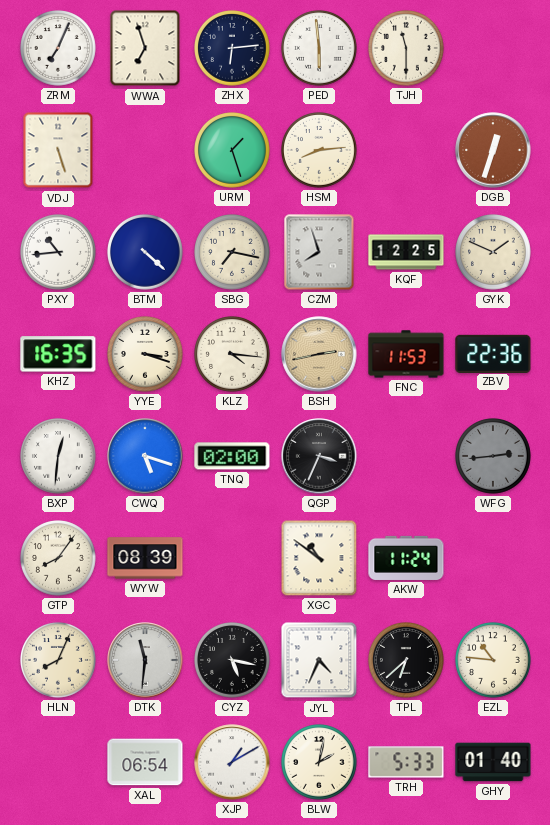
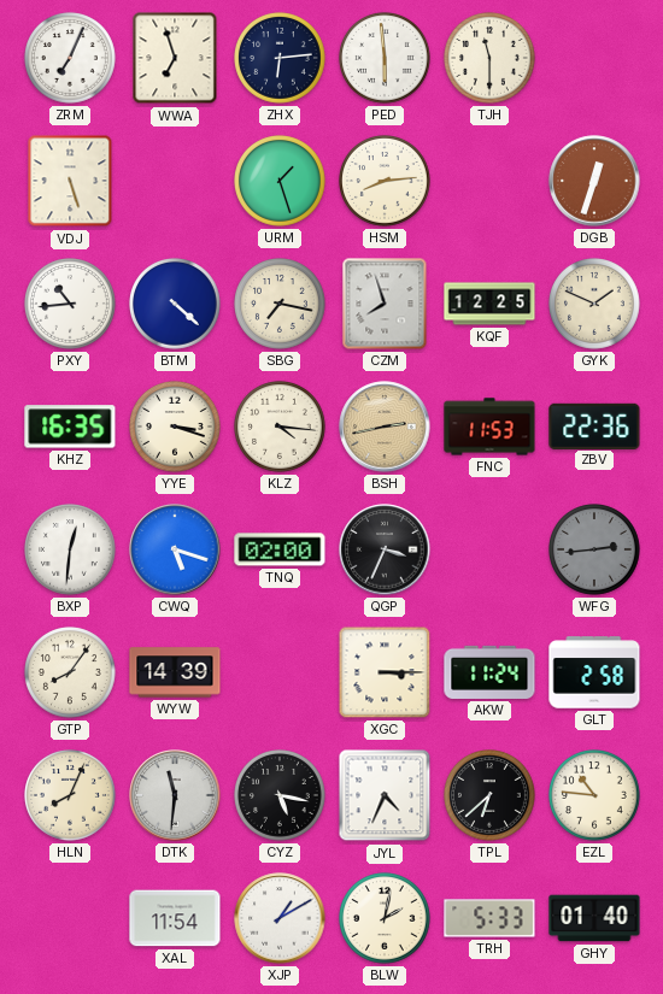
WYW: 08:39 -> 14:39 (175, 672)
XGC: 10:51 -> 3:15 (385, 672)
GLT: none -> 2:58 (594, 672)
XAL: 06:54 -> 11:54 (175, 918)
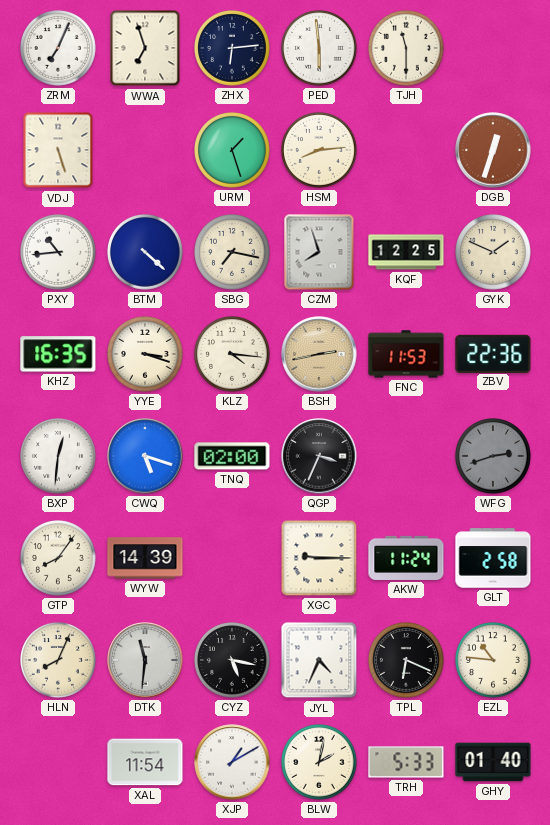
WFG: 2:44 -> 2:42 (494, 457)
XGC: 3:15 -> 9:15 (319, 558)
TPL: 6:38 -> 6:19 (407, 661)
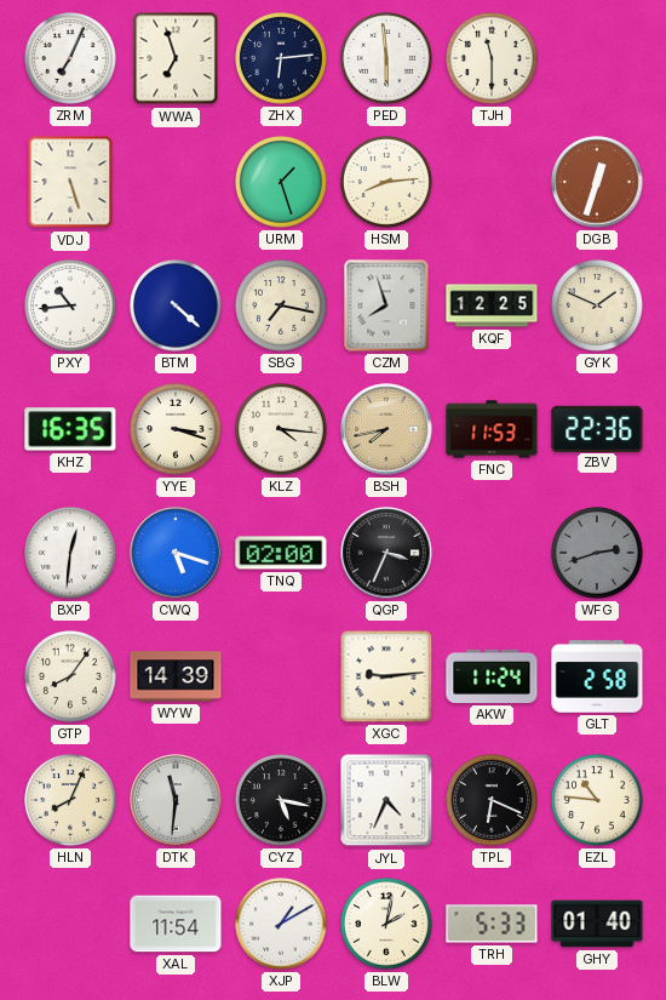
BSH: 2:43 -> 7:43 (386, 429)
XGC: 9:15 -> 9:14 (386, 676)
